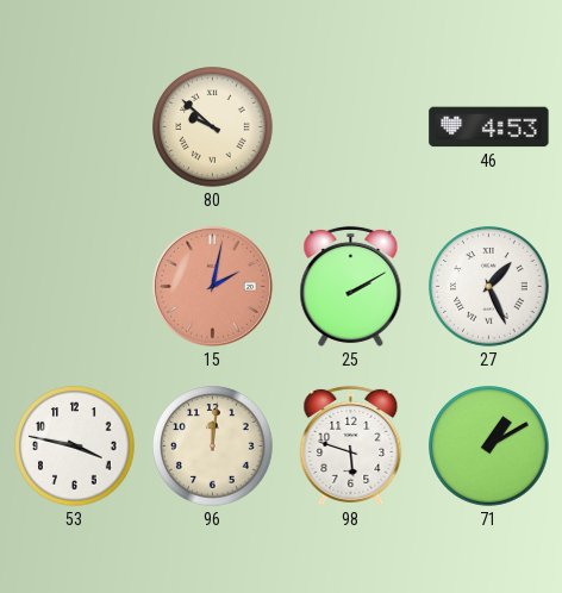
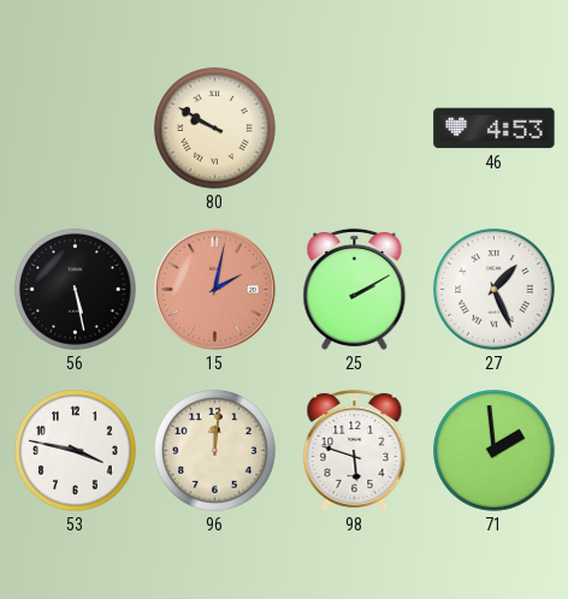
80: 9:52 -> 9:50 (215, 129)
56: none -> 5:28 (76, 290)
71: 1:10 -> 1:59 (495, 451)
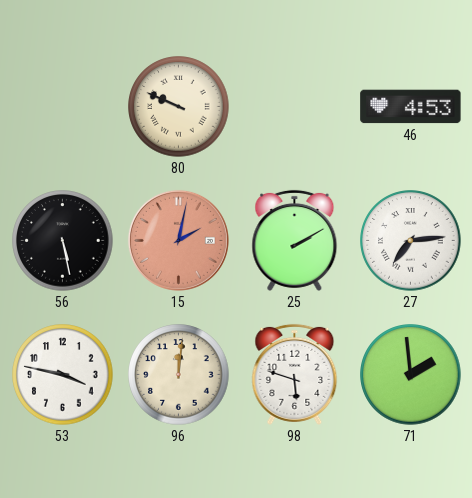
80: 9:50 -> 9:49 (179, 107)
27: 1:26 -> 7:14 (411, 241)
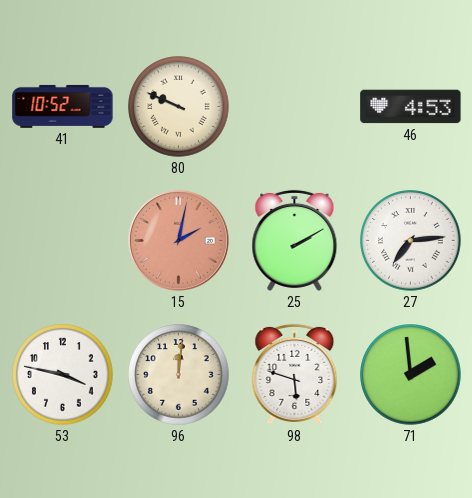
41: none -> 10:52 (63, 106)
56: 5:28 -> none (63, 241)
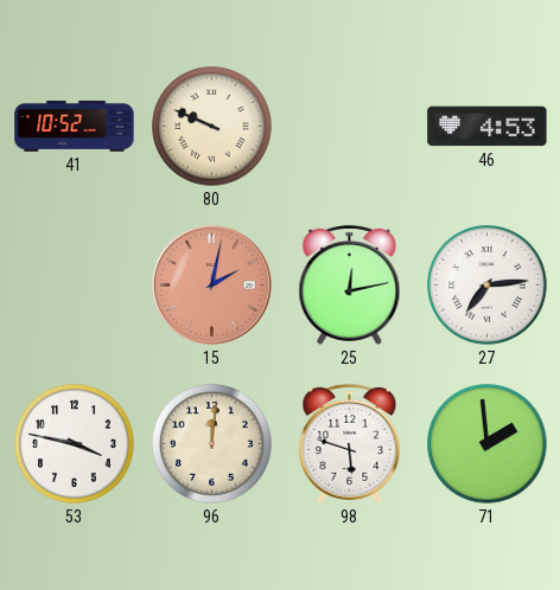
25: 2:10 -> 12:13 (350, 284)
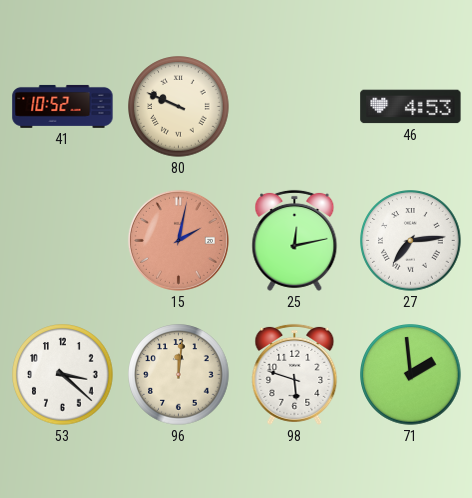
53: 3:47 -> 3:22 (63, 375)
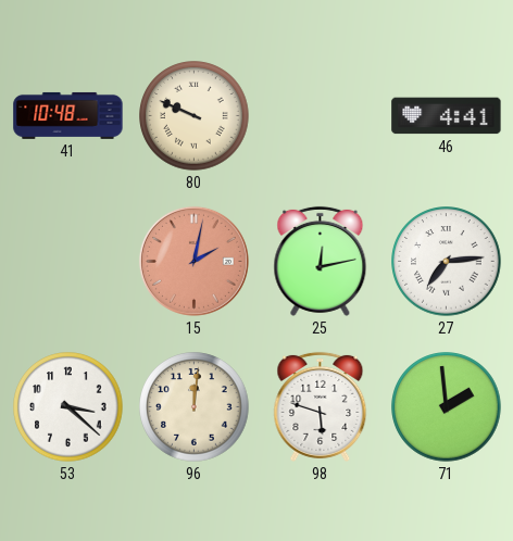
41: 10:52 -> 10:48 (68, 115)
46: 4:53 -> 4:41 (447, 116)
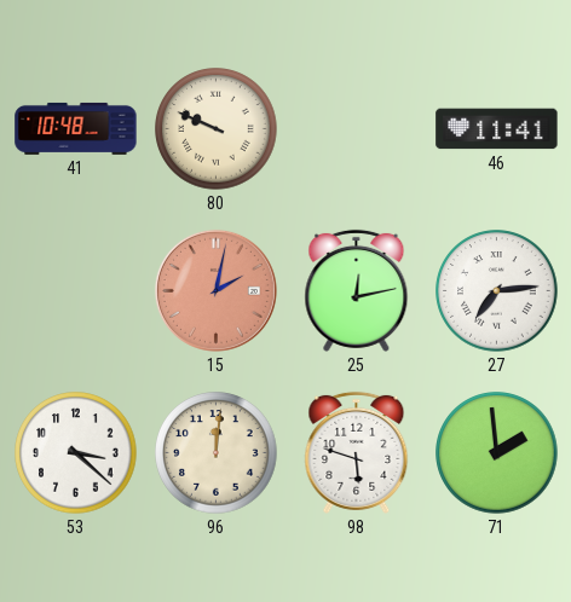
46: 4:41 -> 11:41 (497, 129)
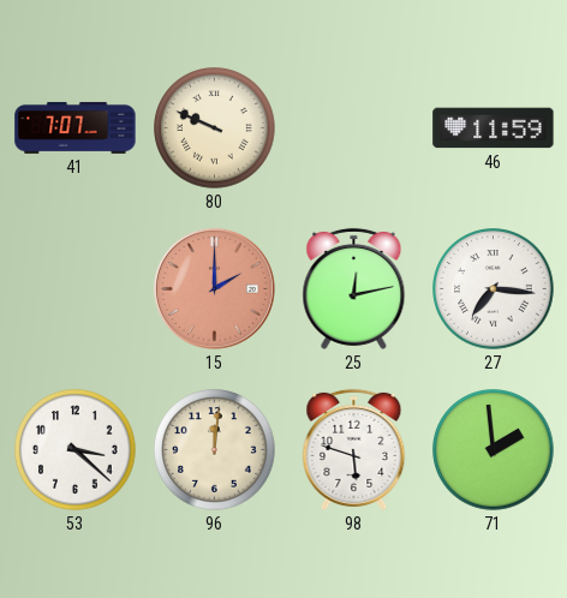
41: 10:48 -> 7:07 (76, 127)
46: 11:41 -> 11:59 (494, 128)
15: 2:02 -> 2:00 (214, 288)
27: 7:14 -> 7:16 (494, 289)
